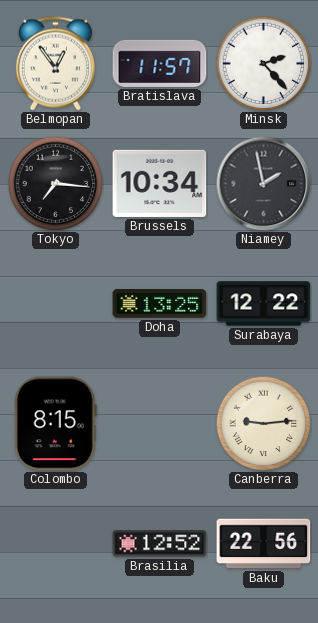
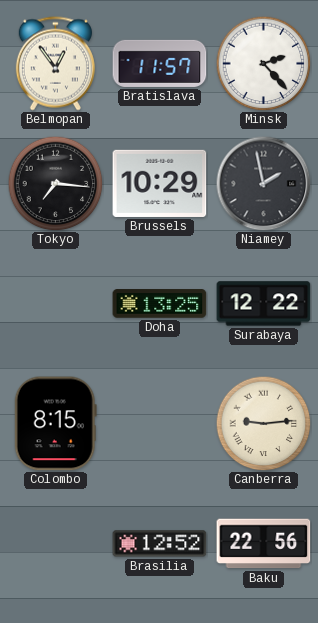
Brussels: 10:34 -> 10:29 (160, 183)
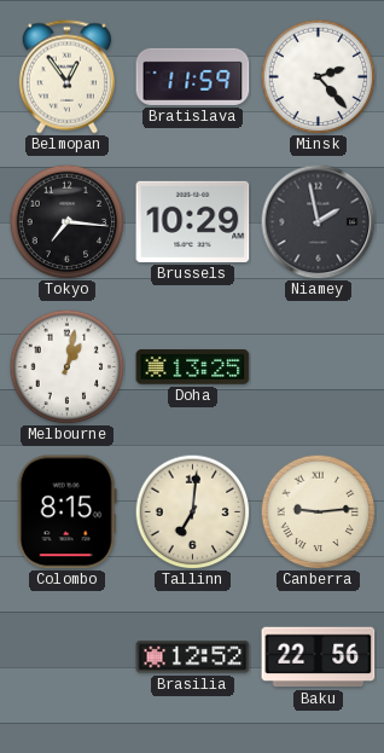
Bratislava: 11:57 -> 11:59 (193, 76)
Melbourne: none -> 1:02 (66, 366)
Surabaya: 12:22 -> none (264, 304)
Tallinn: none -> 7:01 (192, 511)
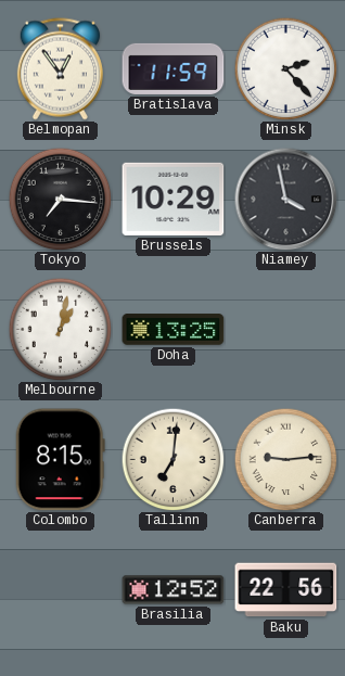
Niamey: 1:58 -> 3:58 (285, 199)
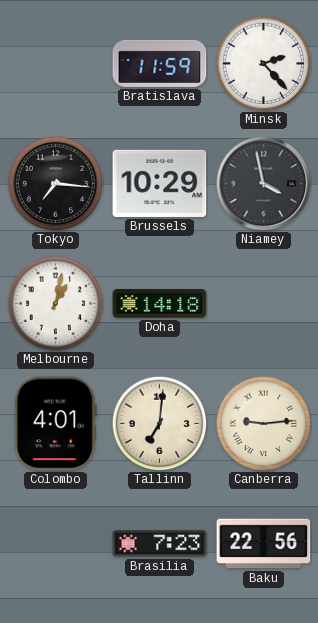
Belmopan: 12:54 -> none (60, 69)
Doha: 13:25 -> 14:18 (160, 304)
Colombo: 8:15 -> 4:01 (55, 424)
Brasilia: 12:52 -> 7:23 (160, 544)
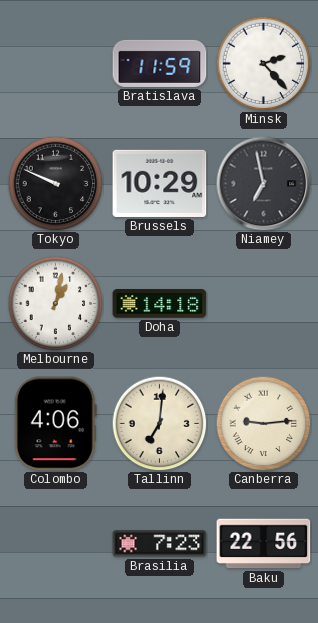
Tokyo: 7:16 -> 9:49 (55, 183)
Niamey: 3:58 -> 6:58 (263, 183)
Colombo: 4:01 -> 4:06 (55, 424)
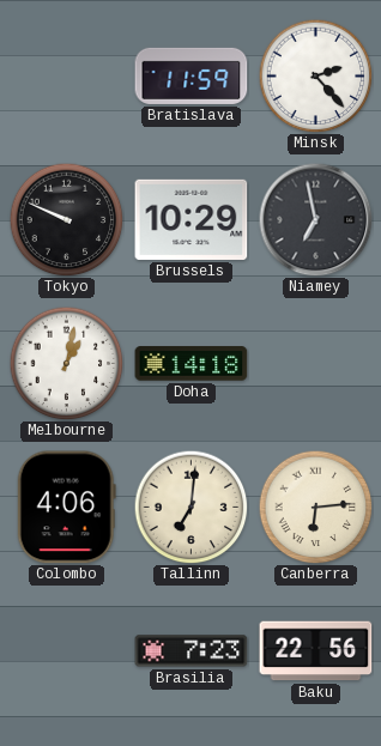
Canberra: 9:14 -> 6:14 (315, 507)
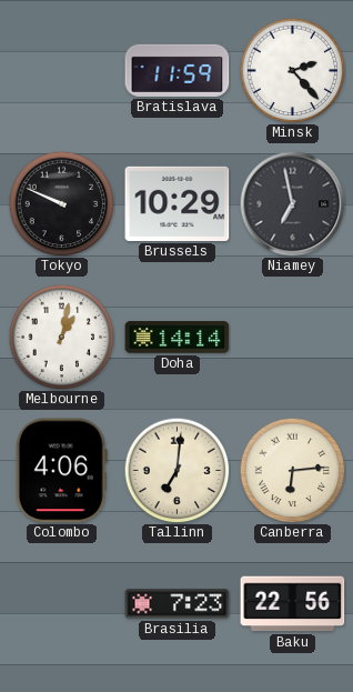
Doha: 14:18 -> 14:14 (178, 338)
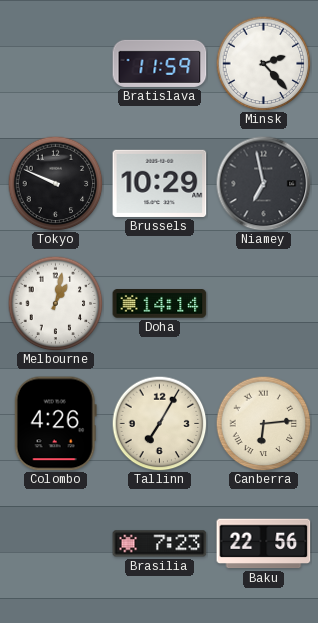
Colombo: 4:06 -> 4:26 (55, 424)
Tallinn: 7:01 -> 7:05 (159, 423)
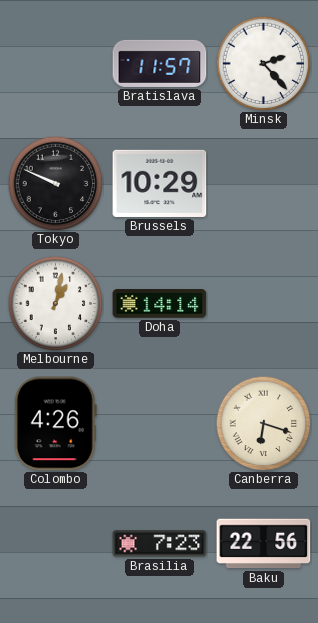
Bratislava: 11:59 -> 11:57 (160, 63)
Niamey: 6:58 -> none (263, 183)
Tallinn: 7:05 -> none (159, 423)
Canberra: 6:14 -> 6:18 (263, 423)
